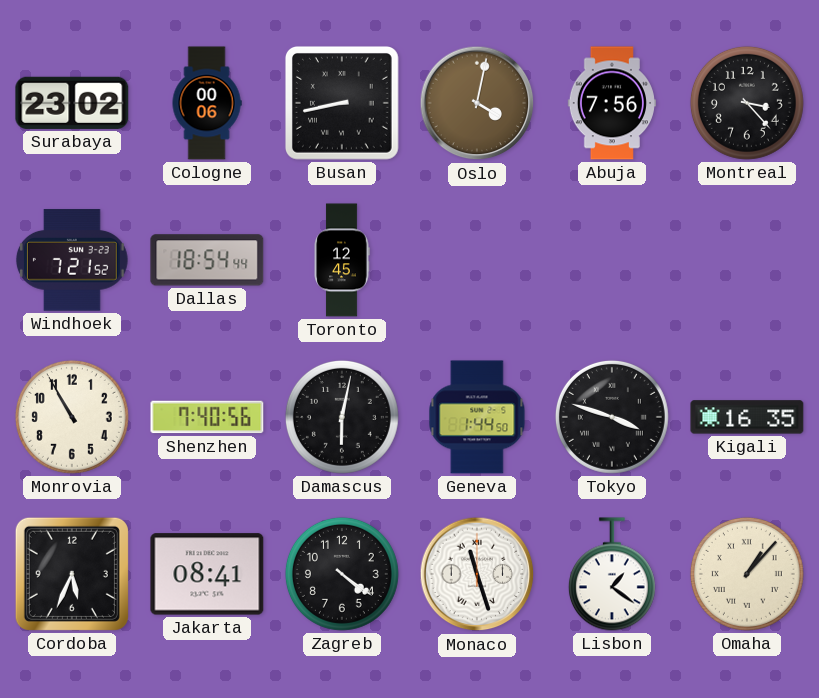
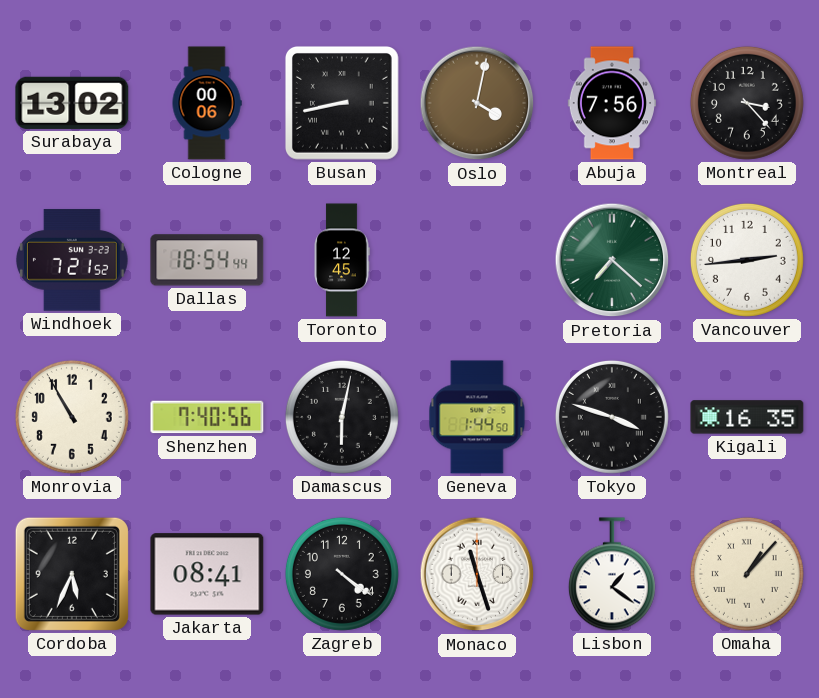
Surabaya: 23:02 -> 13:02 (72, 103)
Pretoria: none -> 7:22 (612, 260)
Vancouver: none -> 2:44 (747, 260)
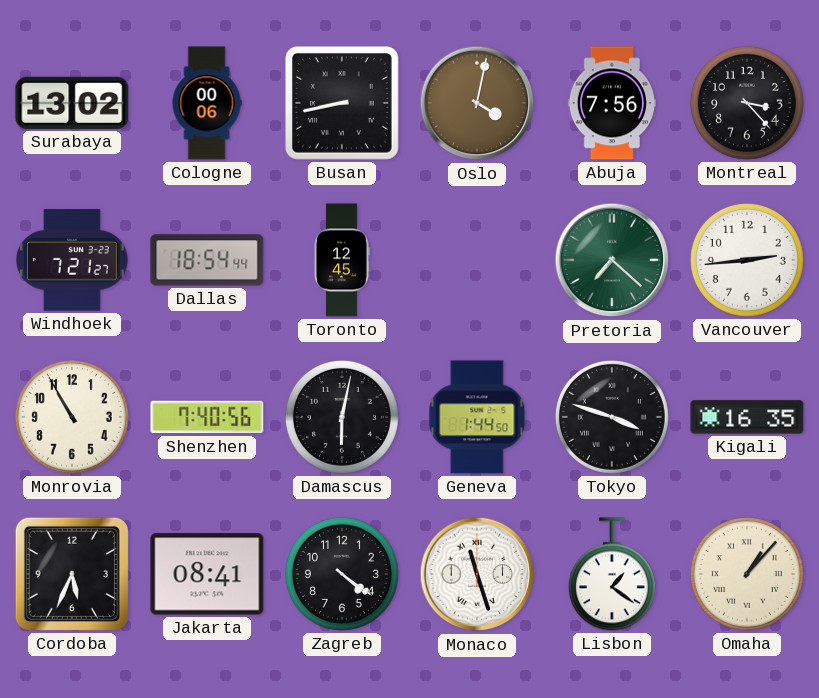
Windhoek: 7:21:52 -> 7:21:27 (72, 260)
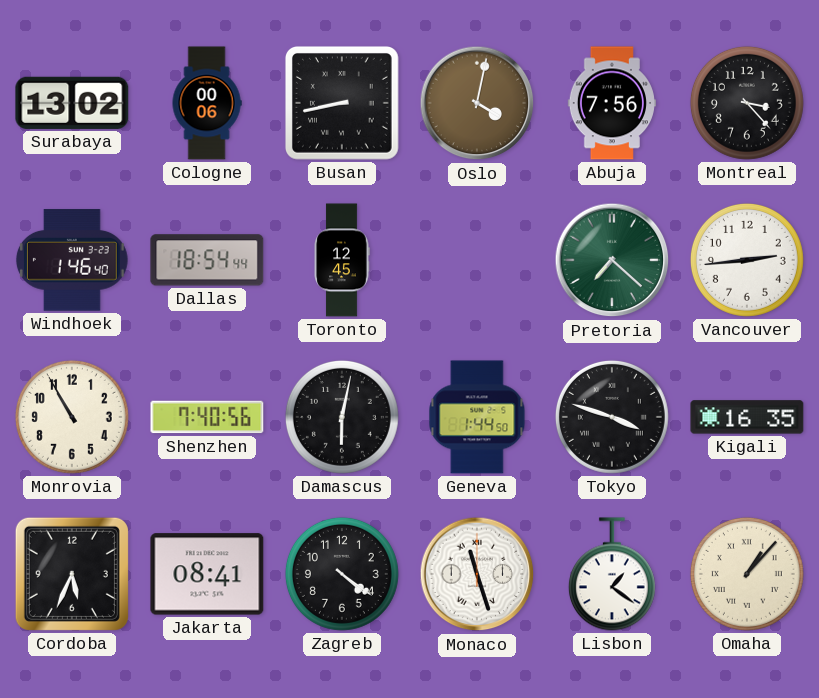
Windhoek: 7:21 -> 1:46 (72, 260)
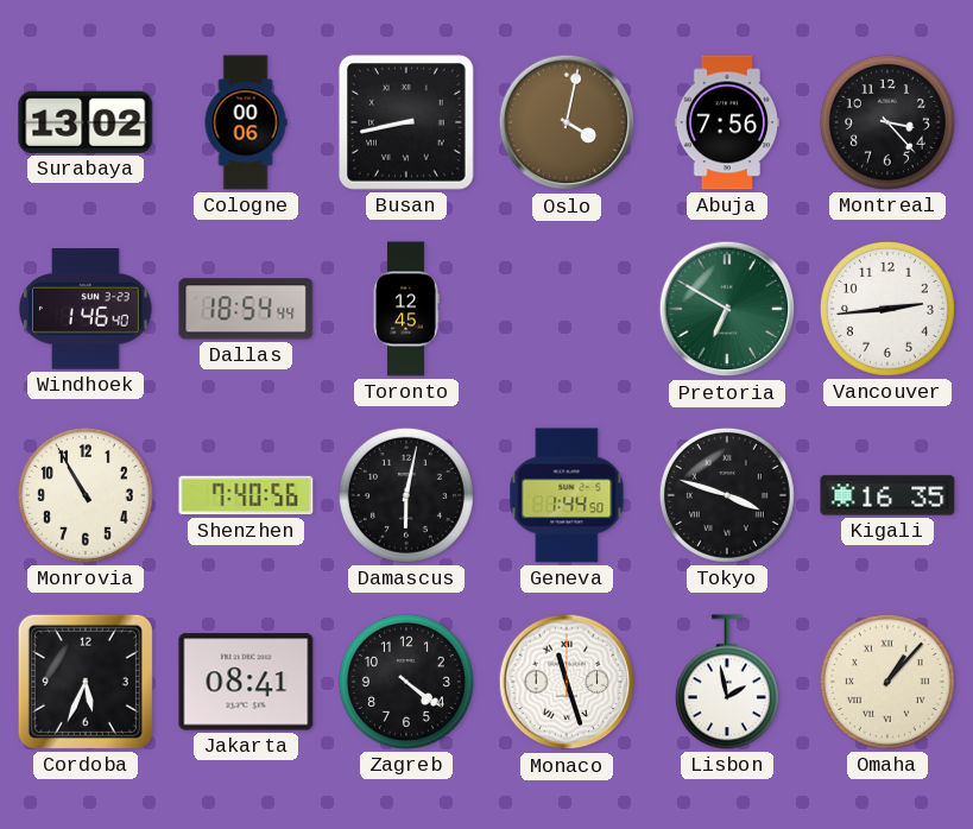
Pretoria: 7:22 -> 6:50 (727, 309)
Lisbon: 1:21 -> 1:58 (727, 682)
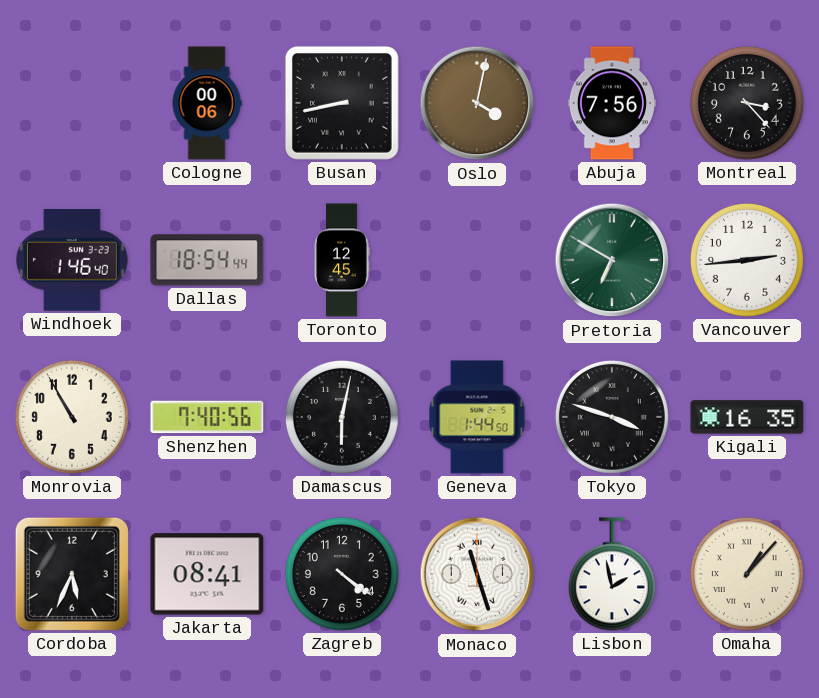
Surabaya: 13:02 -> none (86, 122)
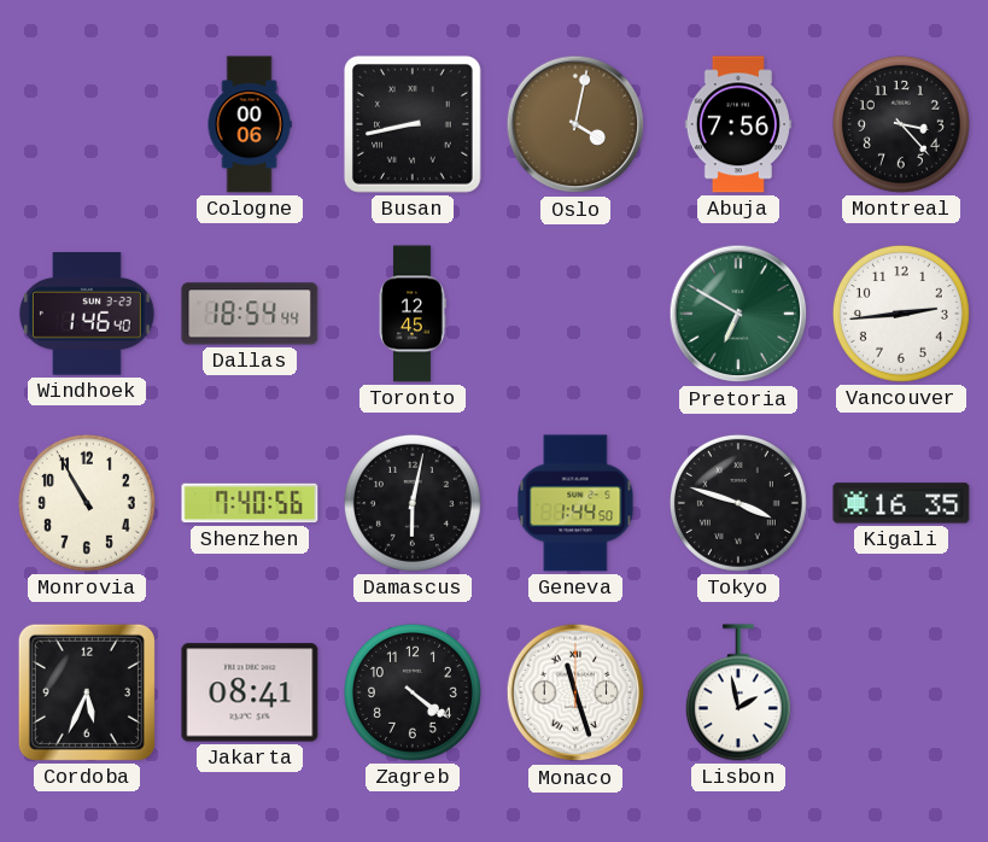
Omaha: 1:07 -> none (747, 574)
